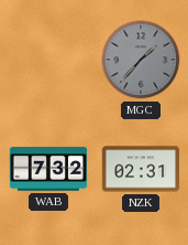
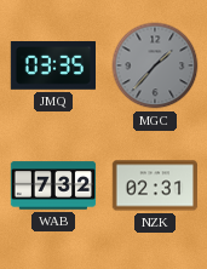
JMQ: none -> 03:35 (52, 65)
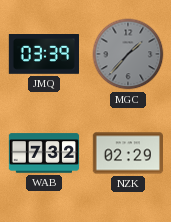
JMQ: 03:35 -> 03:39 (43, 54)
NZK: 02:31 -> 02:29 (127, 153)
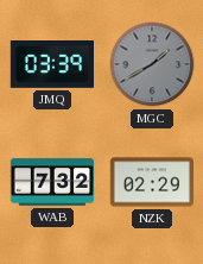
MGC: 1:37 -> 1:40 (152, 64)
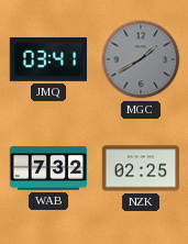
JMQ: 03:39 -> 03:41 (47, 59)
NZK: 02:29 -> 02:25 (140, 168)
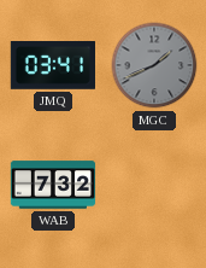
MGC: 1:40 -> 1:41 (154, 65)
NZK: 02:25 -> none (140, 168)
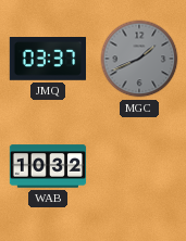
JMQ: 03:41 -> 03:37 (47, 59)
WAB: 7:32 -> 10:32 (48, 166)
